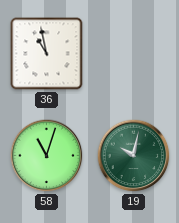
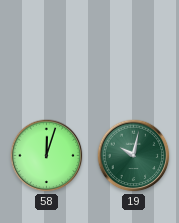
36: 10:58 -> none (47, 54)
58: 11:03 -> 12:03 (47, 156)
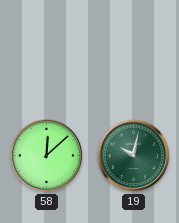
58: 12:03 -> 12:08 (47, 156)
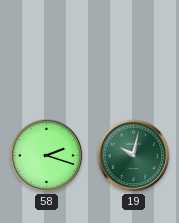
58: 12:08 -> 2:18 (47, 156)
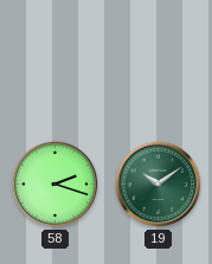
19: 10:02 -> 10:09 (159, 185)
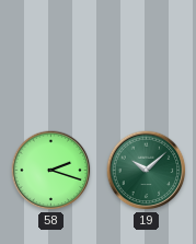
19: 10:09 -> 10:08 (147, 171)
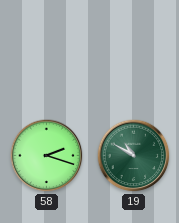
19: 10:08 -> 10:50 (134, 156)
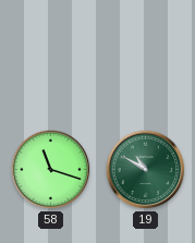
58: 2:18 -> 11:18 (51, 170)
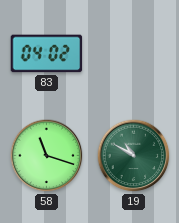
83: none -> 04:02 (47, 54)
